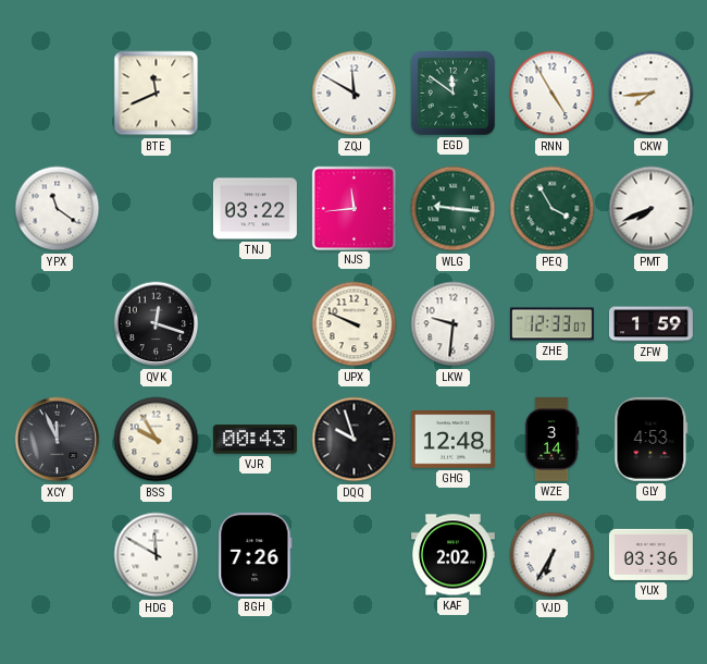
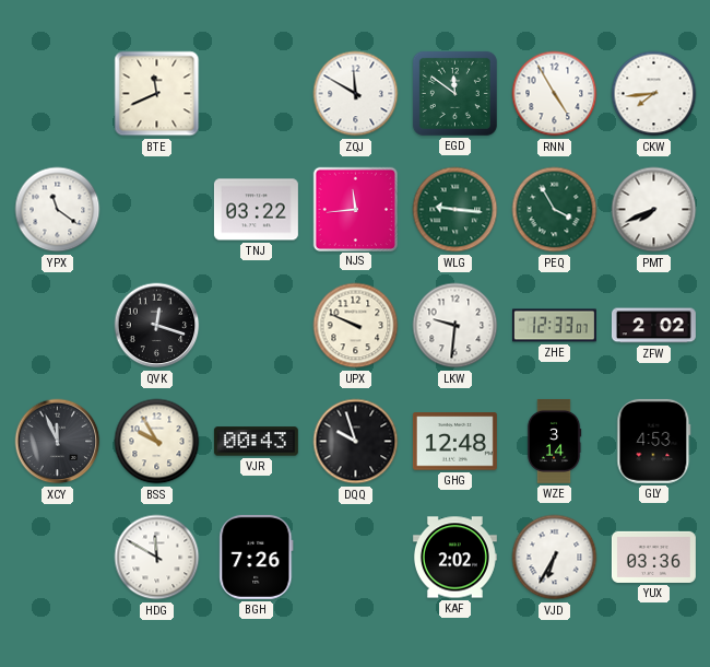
ZFW: 1:59 -> 2:02 (653, 326)
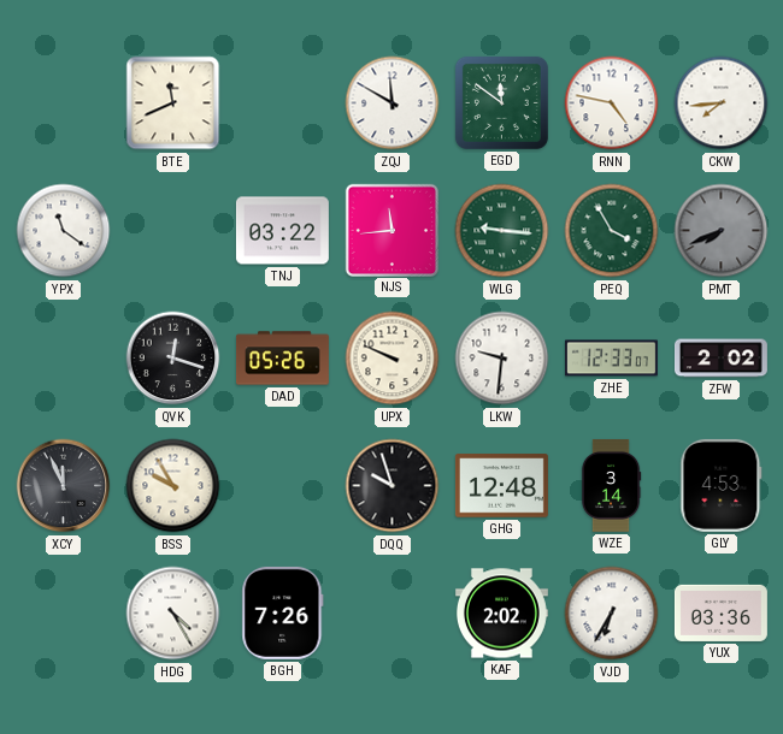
RNN: 4:55 -> 4:47 (612, 103)
PMT dial: white -> grey (722, 231)
DAD: none -> 05:26 (282, 359)
VJR: 00:43 -> none (256, 442)
HDG: 11:50 -> 4:25 (173, 614)
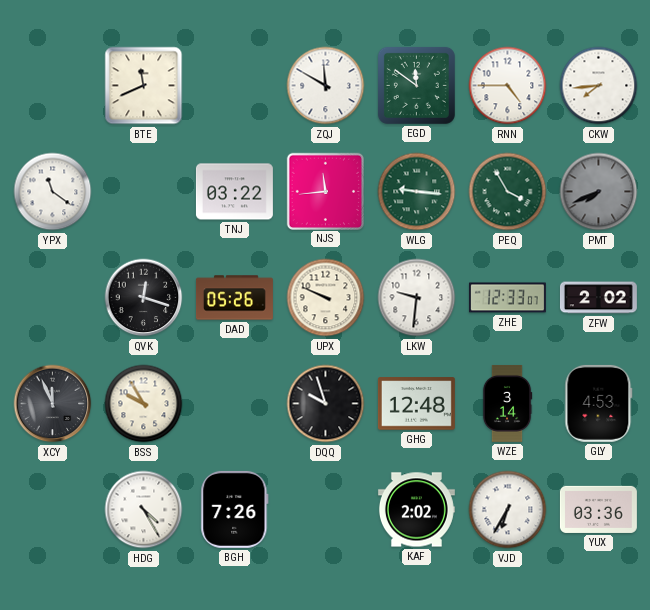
RNN: 4:47 -> 4:45 (508, 86)
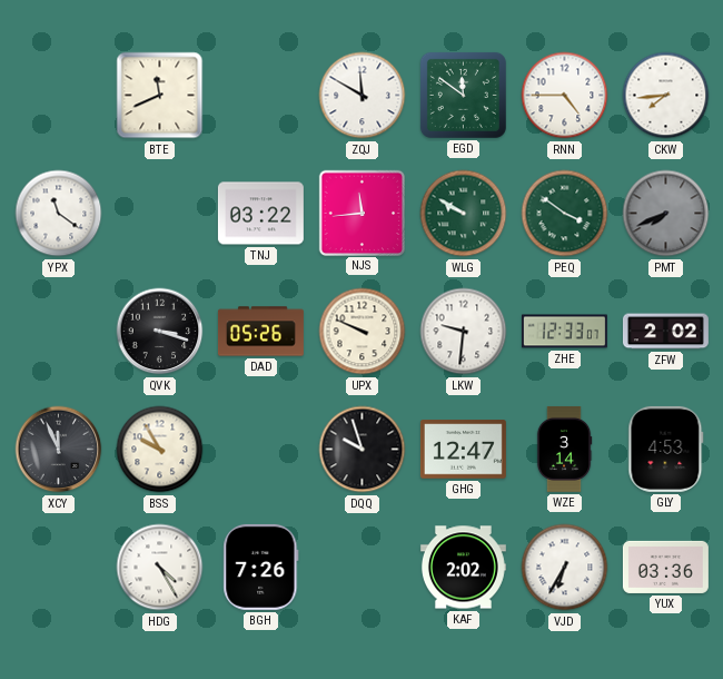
WLG: 9:16 -> 9:50 (464, 214)
PEQ: 3:55 -> 3:51 (565, 214)
QVK: 12:18 -> 3:18 (160, 332)
GHG: 12:48 -> 12:47 (463, 450)
